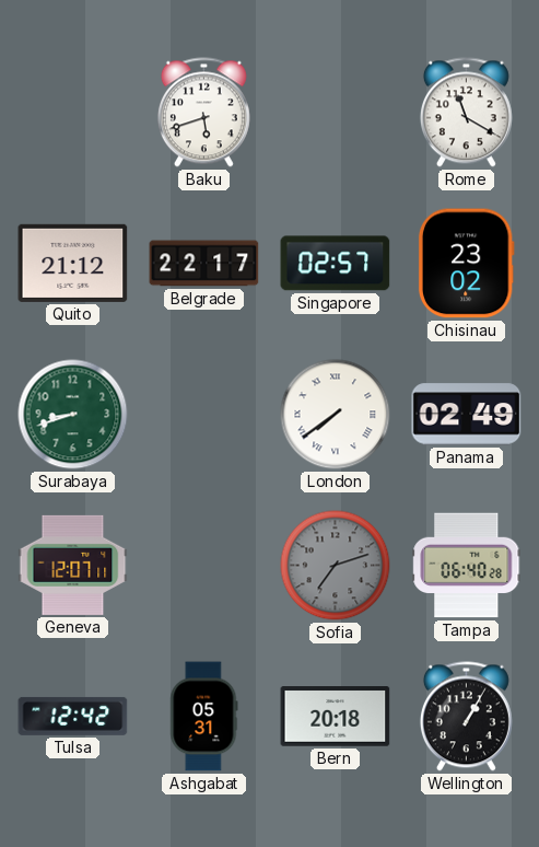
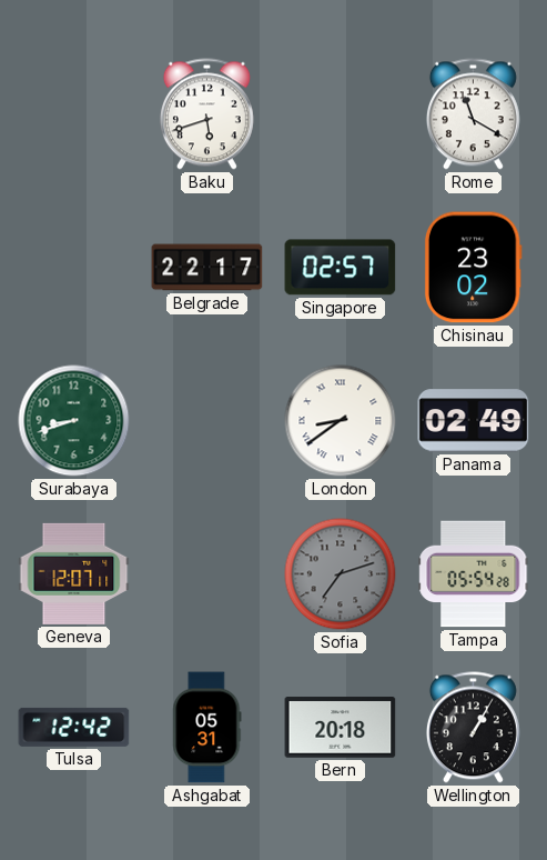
Quito: 21:12 -> none (73, 263)
London: 7:39 -> 8:39 (341, 421)
Tampa: 06:40 -> 05:54 (474, 574)
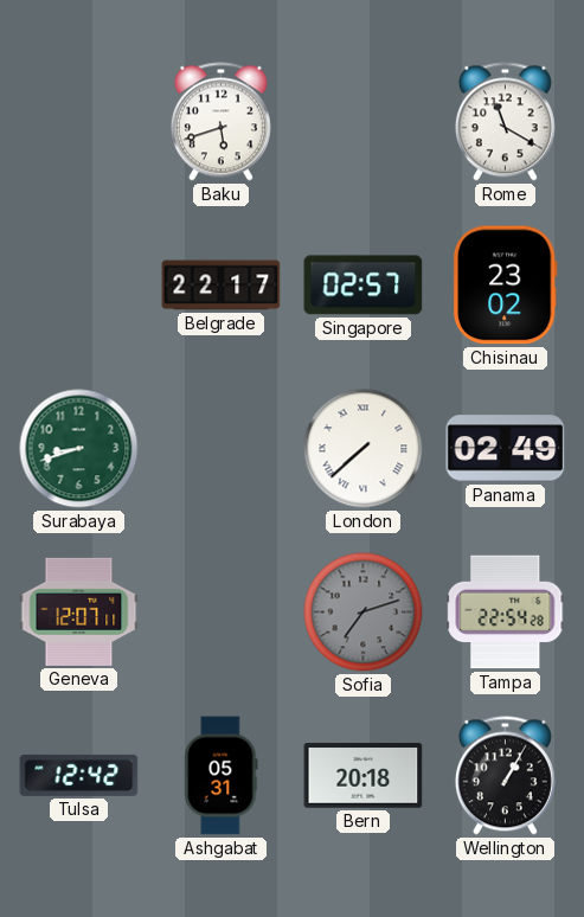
London: 8:39 -> 7:38 (364, 449)
Tampa: 05:54 -> 22:54 (506, 613)
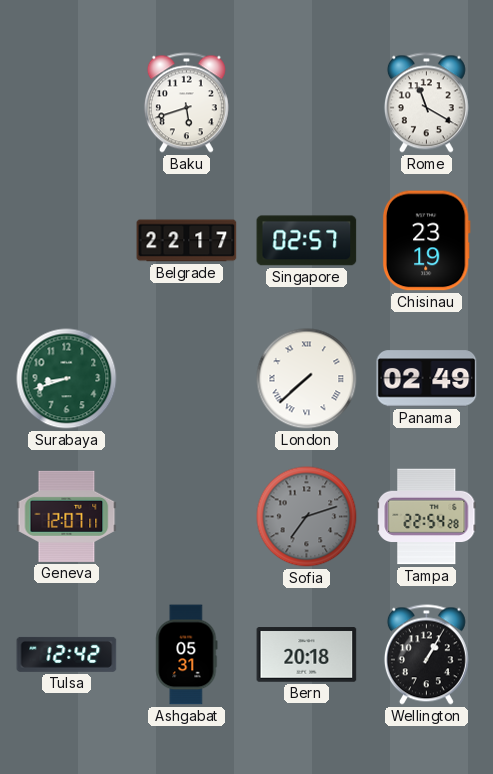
Chisinau: 23:02 -> 23:19 (426, 241)
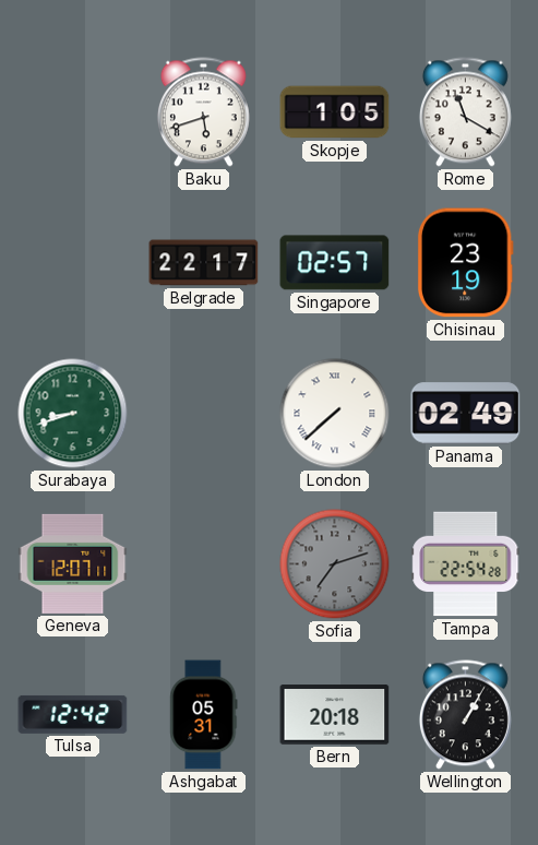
Skopje: none -> 1:05 (335, 112)
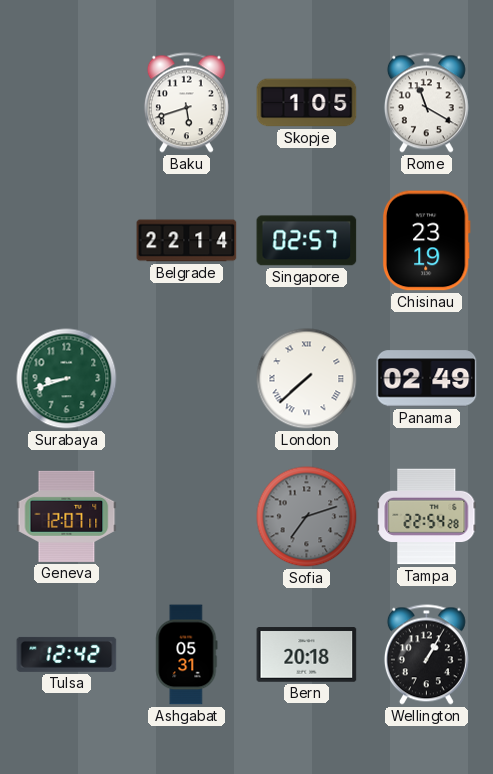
Belgrade: 22:17 -> 22:14 (187, 241)
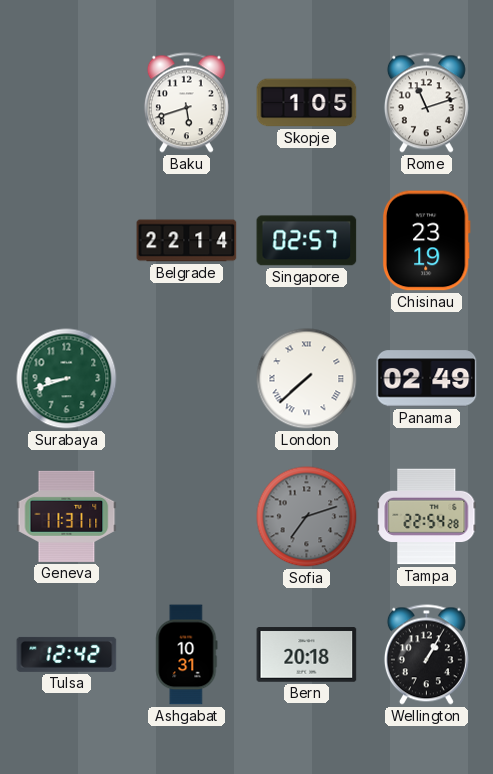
Rome: 11:20 -> 11:12 (426, 103)
Geneva: 12:07 -> 11:31 (67, 516)
Ashgabat: 05:31 -> 10:31 (187, 655)
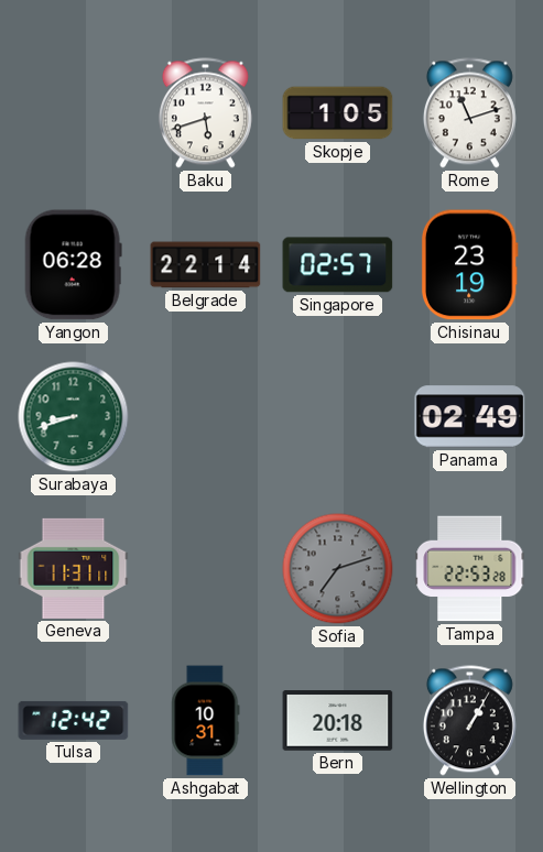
Yangon: none -> 06:28 (73, 265)
London: 7:38 -> none (307, 379)
Tampa: 22:54 -> 22:53 (470, 569)
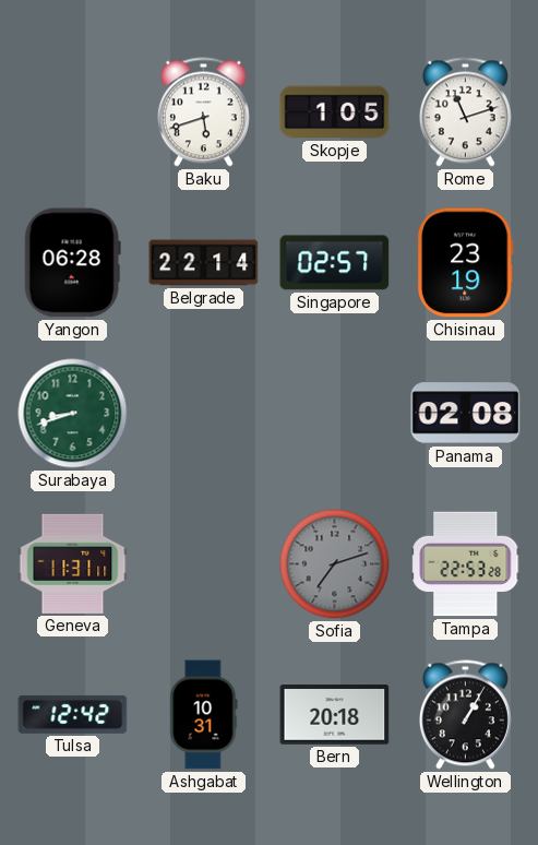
Panama: 02:49 -> 02:08 (466, 414)
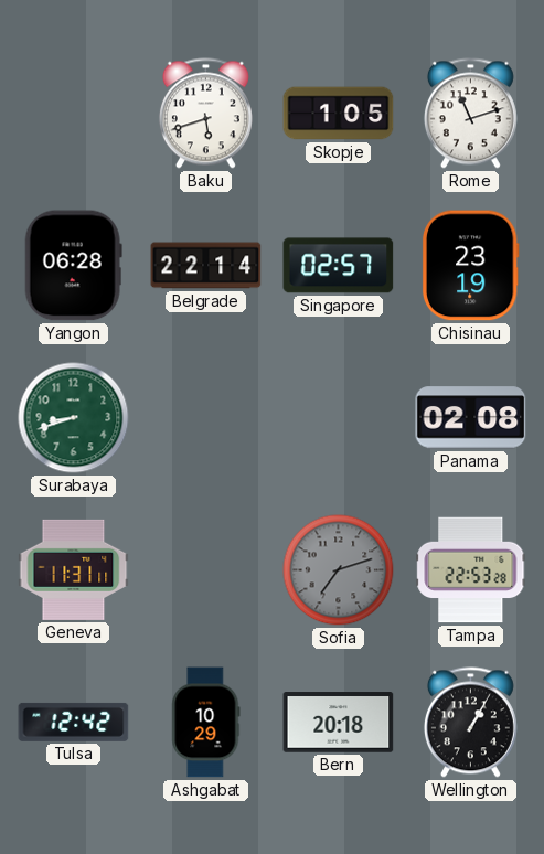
Ashgabat: 10:31 -> 10:29 (206, 723)
